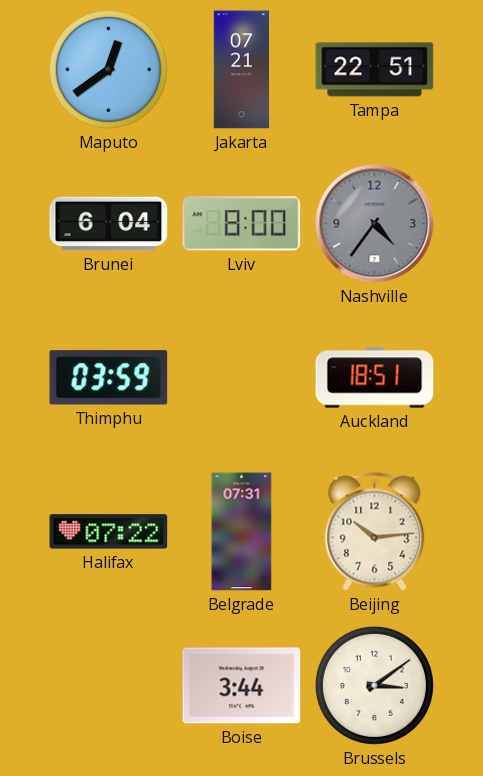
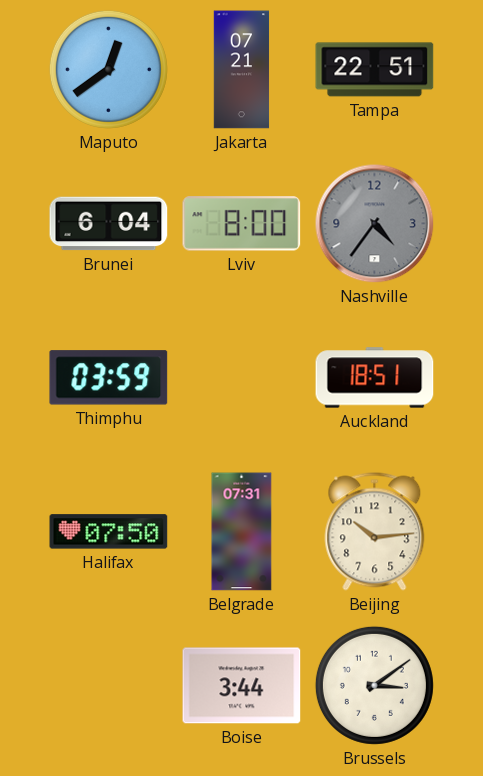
Halifax: 07:22 -> 07:50 (109, 532)
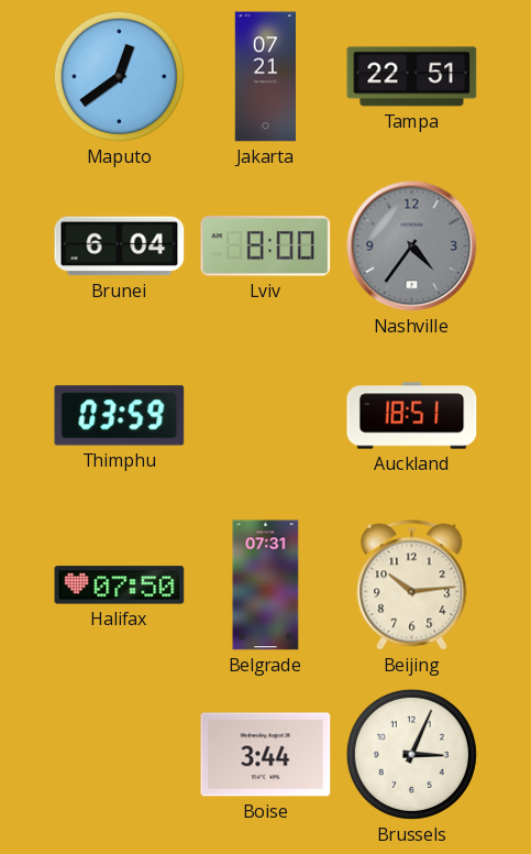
Brussels: 3:09 -> 3:04 (411, 754)
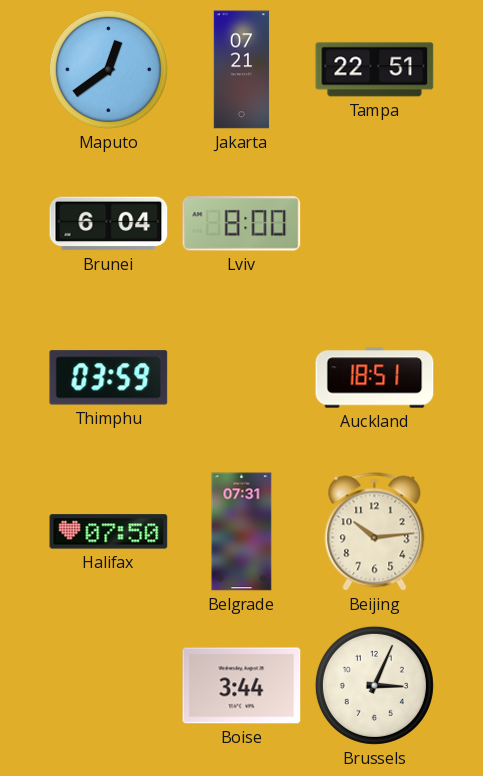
Nashville: 4:36 -> none (412, 247)
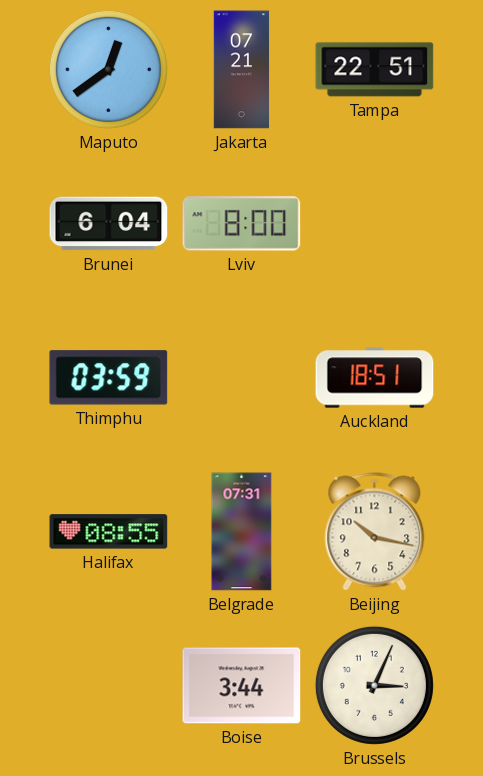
Halifax: 07:50 -> 08:55 (109, 532)
Beijing: 10:14 -> 10:17 (375, 532)
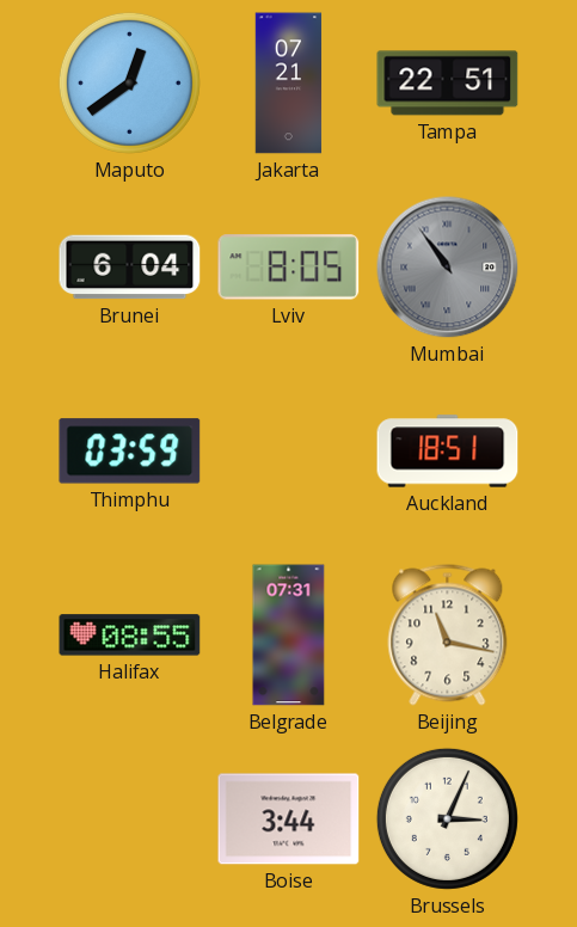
Lviv: 8:00 -> 8:05 (289, 268)
Mumbai: none -> 10:54 (448, 268)
Beijing: 10:17 -> 11:17 (448, 636)
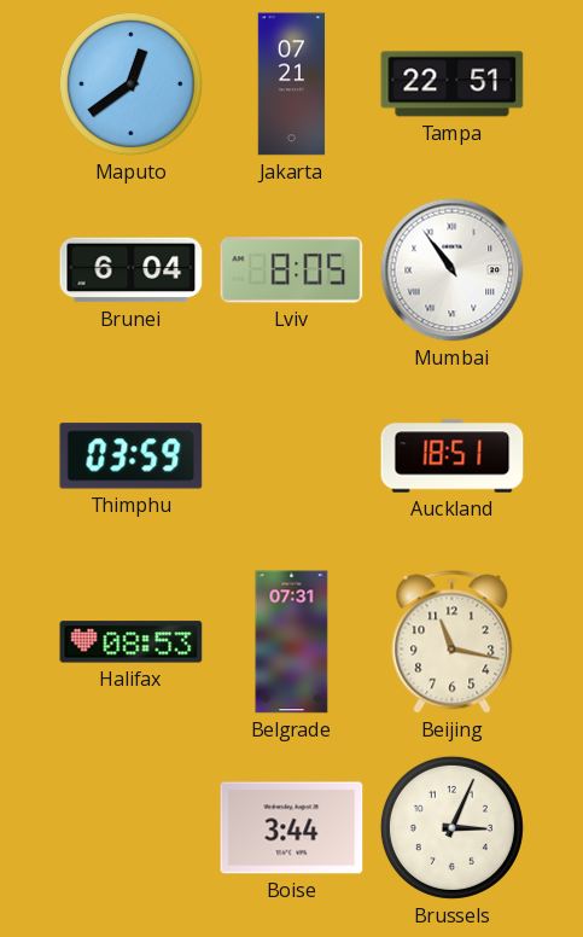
Mumbai dial: grey -> white (453, 270)
Halifax: 08:55 -> 08:53 (132, 642)
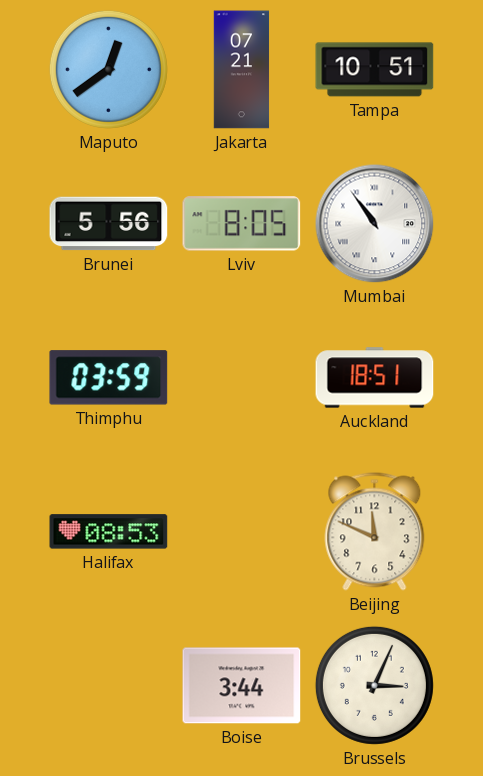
Tampa: 22:51 -> 10:51 (375, 70)
Brunei: 6:04 -> 5:56 (109, 224)
Belgrade: 07:31 -> none (292, 642)
Beijing: 11:17 -> 11:49 (375, 532)
